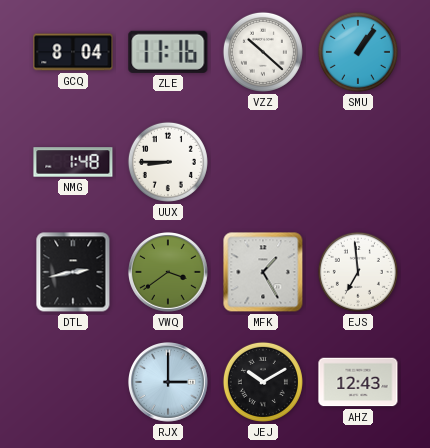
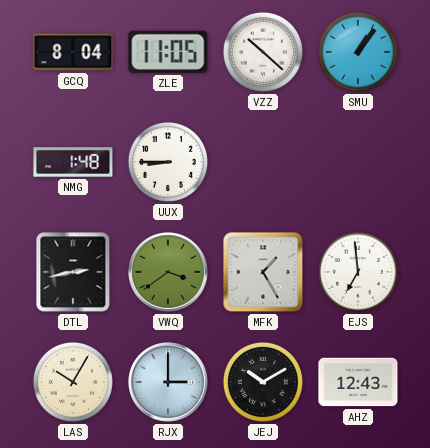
ZLE: 11:16 -> 11:05 (168, 52)
LAS: none -> 10:05 (73, 382)
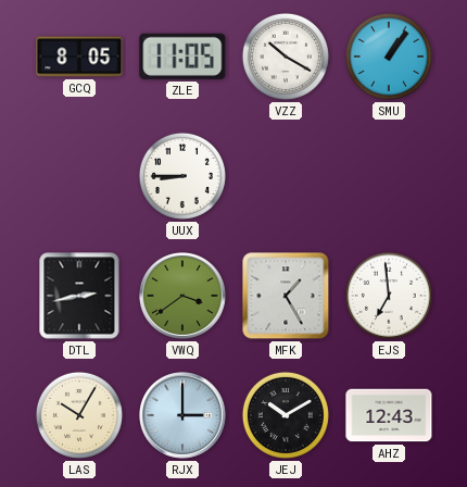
GCQ: 8:04 -> 8:05 (79, 57)
VZZ: 10:22 -> 10:20 (286, 57)
NMG: 1:48 -> none (73, 162)
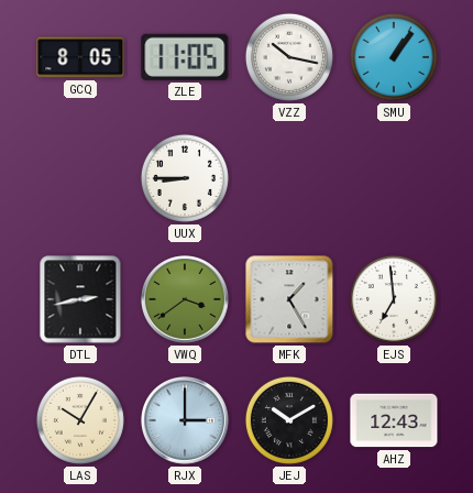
VZZ: 10:20 -> 10:17 (289, 57)
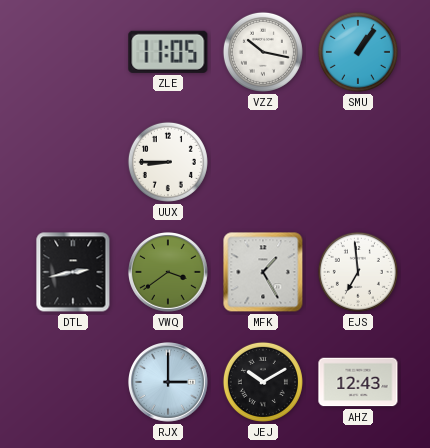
GCQ: 8:05 -> none (80, 57)
LAS: 10:05 -> none (80, 420)
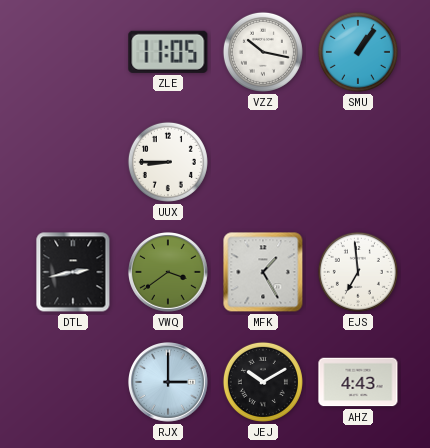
AHZ: 12:43 -> 4:43 (358, 382)
